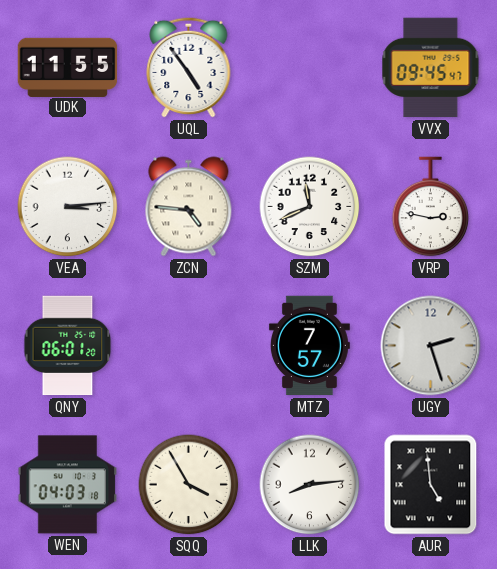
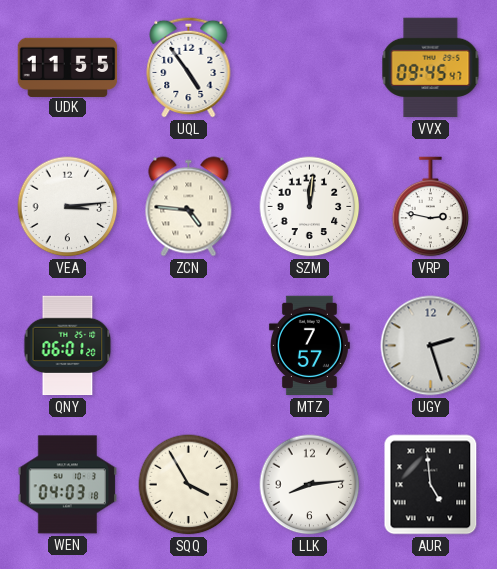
SZM: 11:41 -> 12:01 (310, 207)
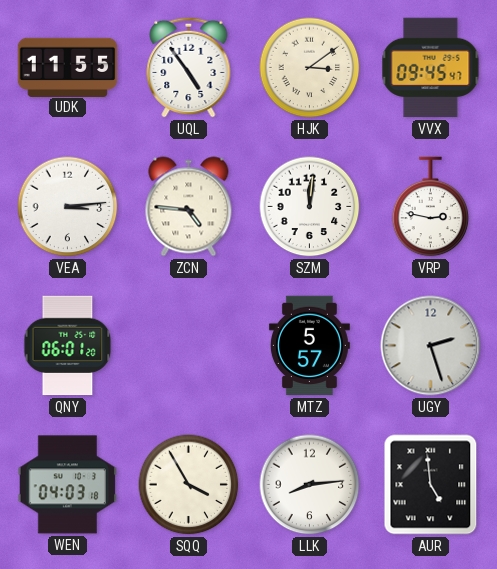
HJK: none -> 3:09 (310, 68)
MTZ: 7:57 -> 5:57 (309, 346)
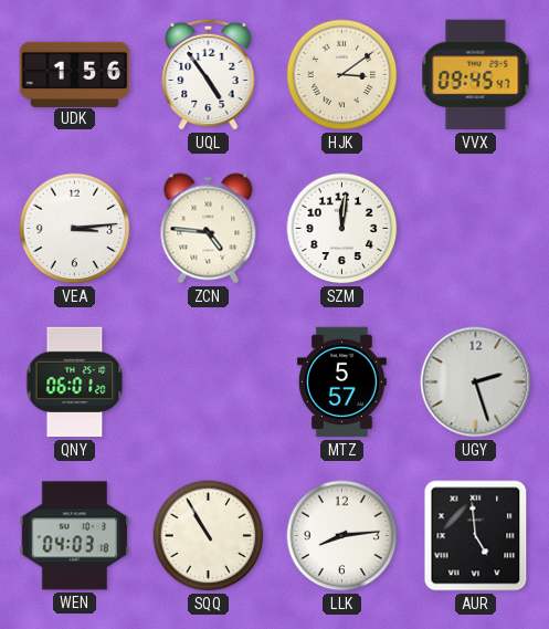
UDK: 11:55 -> 1:56 (75, 74)
VRP: 2:47 -> none (431, 207)
SQQ: 3:55 -> 10:55 (209, 536)
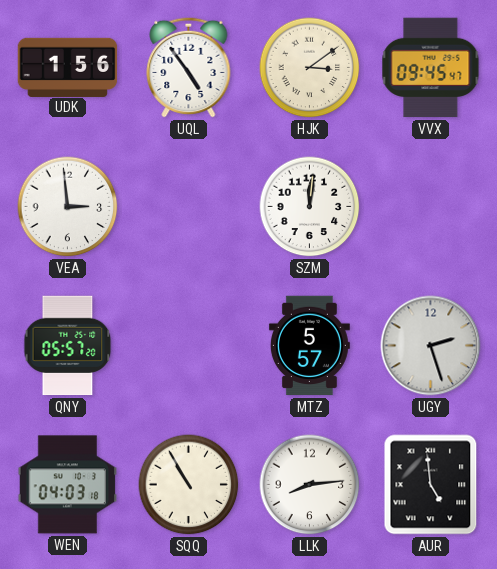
VEA: 3:14 -> 2:59 (68, 207)
ZCN: 4:46 -> none (209, 229)
QNY: 06:01 -> 05:57 (68, 346)
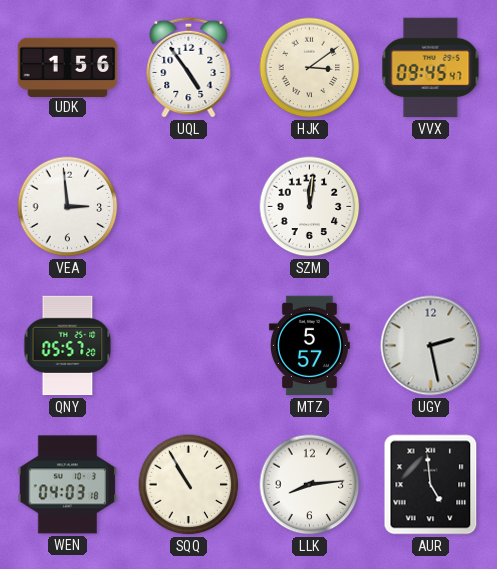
UGY: 2:27 -> 2:28 (431, 346)
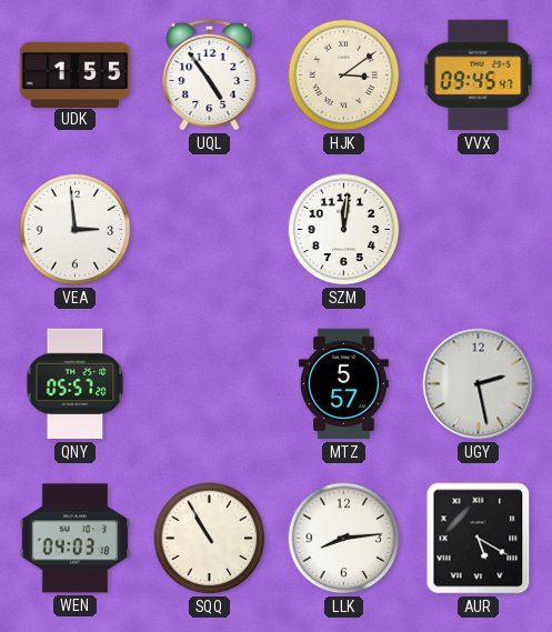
UDK: 1:56 -> 1:55 (76, 74)
AUR: 4:59 -> 5:20 (479, 539)
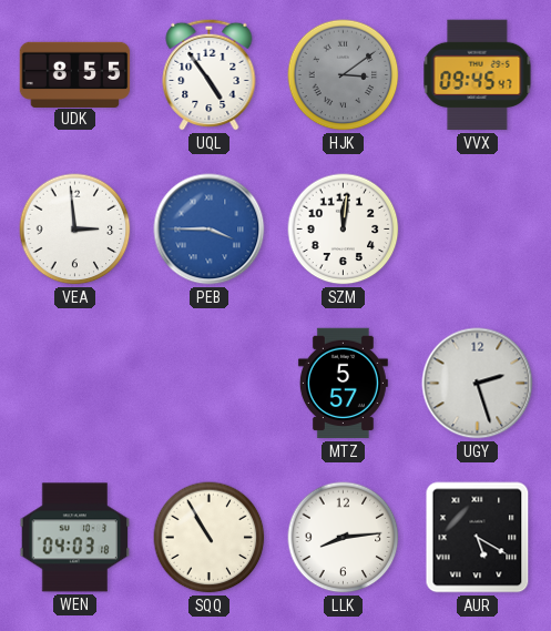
UDK: 1:55 -> 8:55 (75, 74)
HJK dial: cream -> grey (344, 75)
PEB: none -> 3:45 (210, 230)
QNY: 05:57 -> none (76, 384)
UGY: 2:28 -> 2:27 (478, 384)
